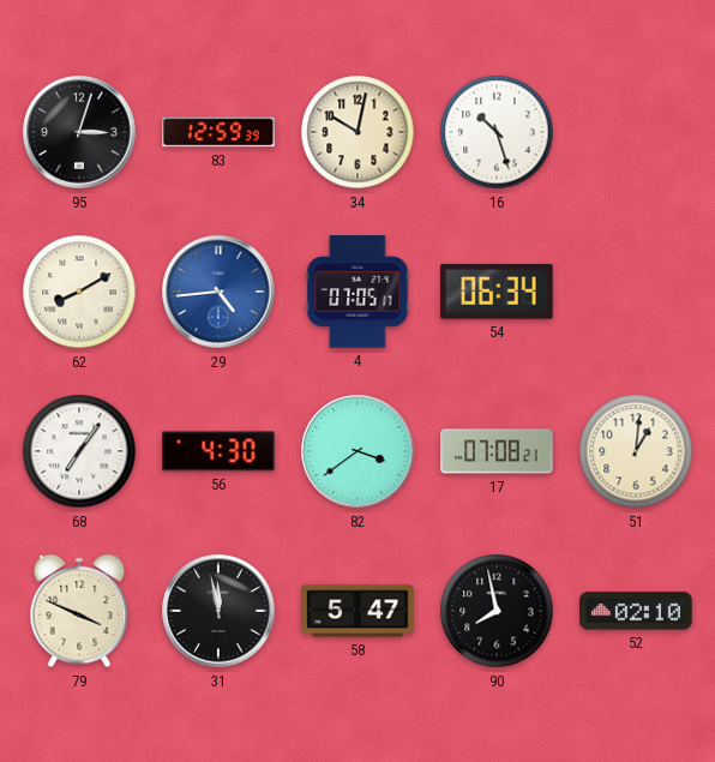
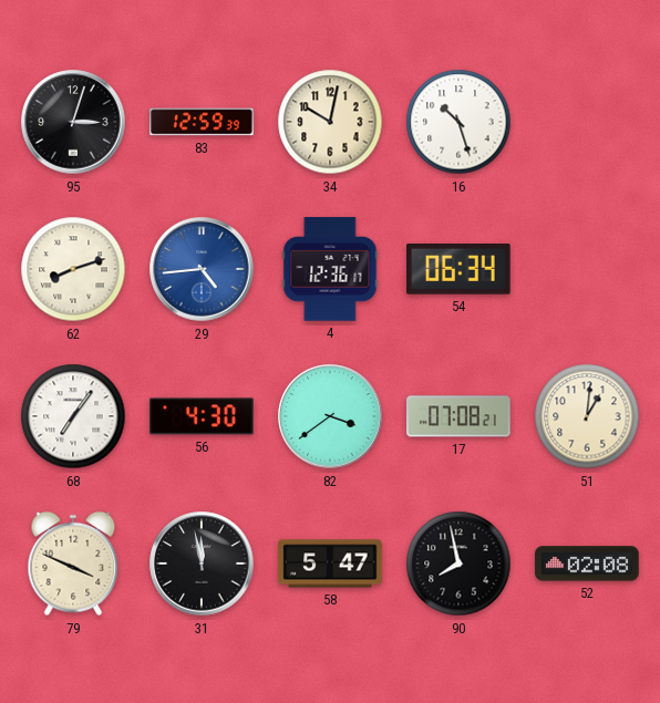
62: 8:10 -> 8:12 (73, 269)
4: 07:05 -> 12:36 (330, 269)
52: 02:10 -> 02:08 (587, 564)
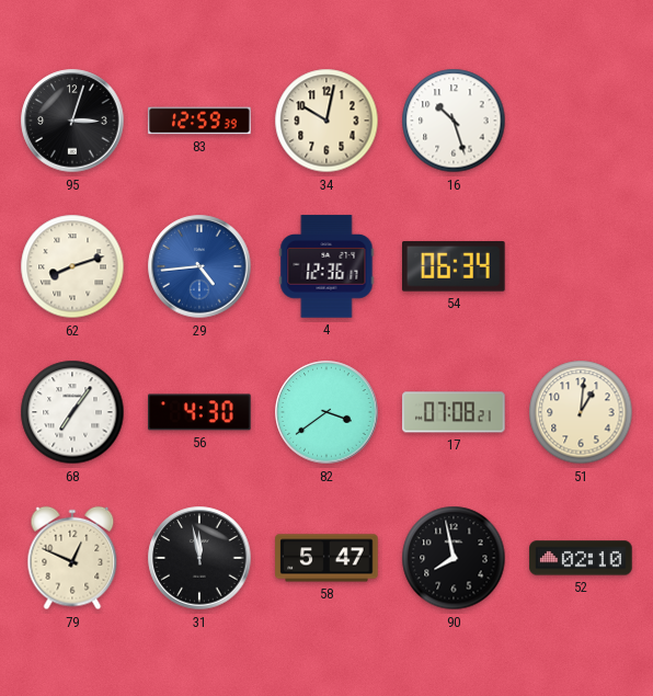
79: 3:49 -> 12:49 (72, 558)
52: 02:08 -> 02:10 (581, 558)
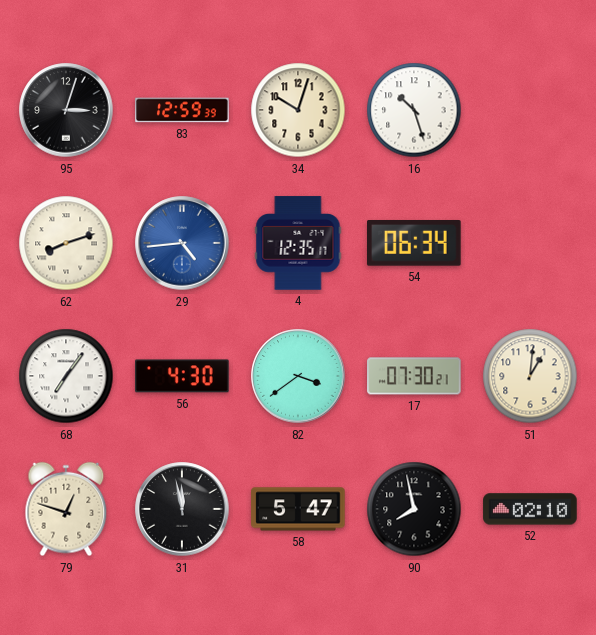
34: 10:02 -> 10:03 (298, 110)
4: 12:36 -> 12:35 (298, 243)
17: 07:08 -> 07:30 (414, 376)
79: 12:49 -> 12:48 (66, 509)
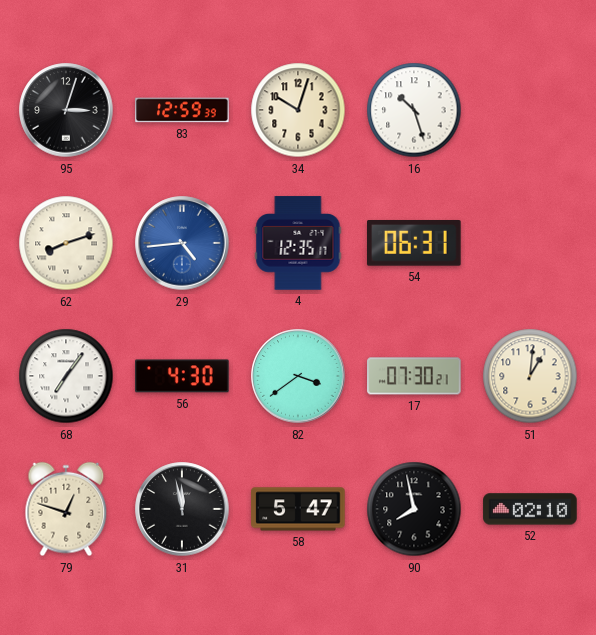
54: 06:34 -> 06:31 (415, 244)
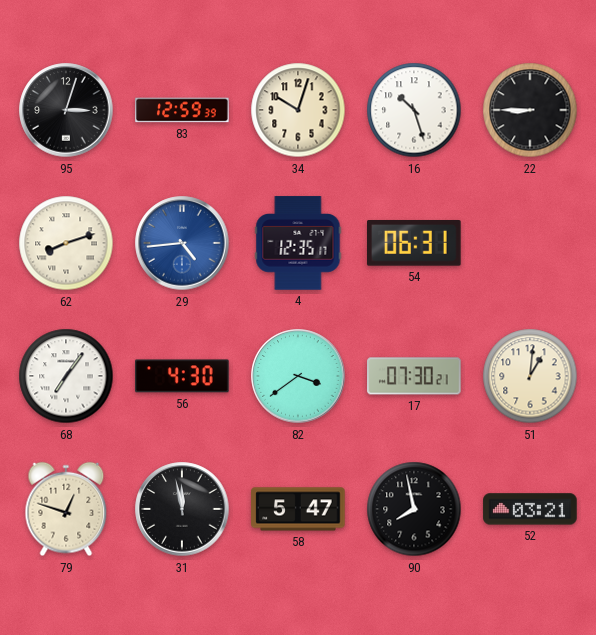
22: none -> 8:45 (530, 110)
52: 02:10 -> 03:21 (530, 509)
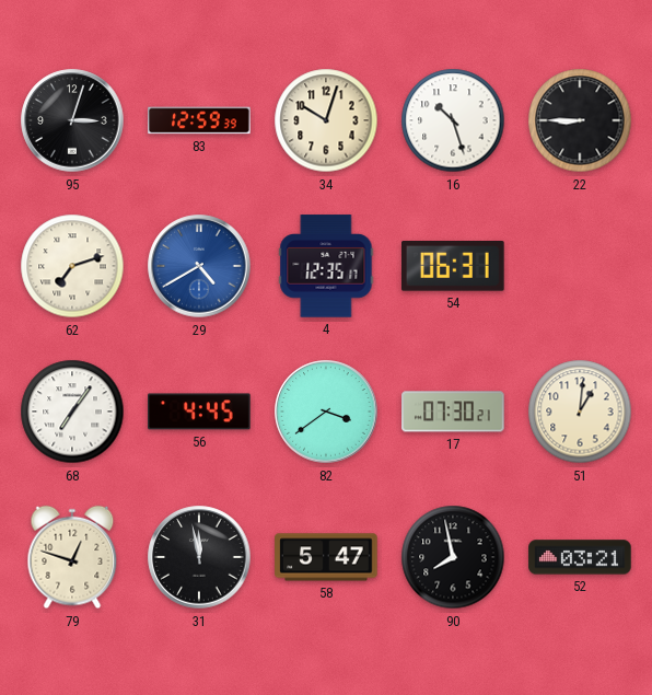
62: 8:12 -> 7:12 (72, 266)
29: 4:44 -> 4:40 (199, 266)
56: 4:30 -> 4:45 (199, 412)
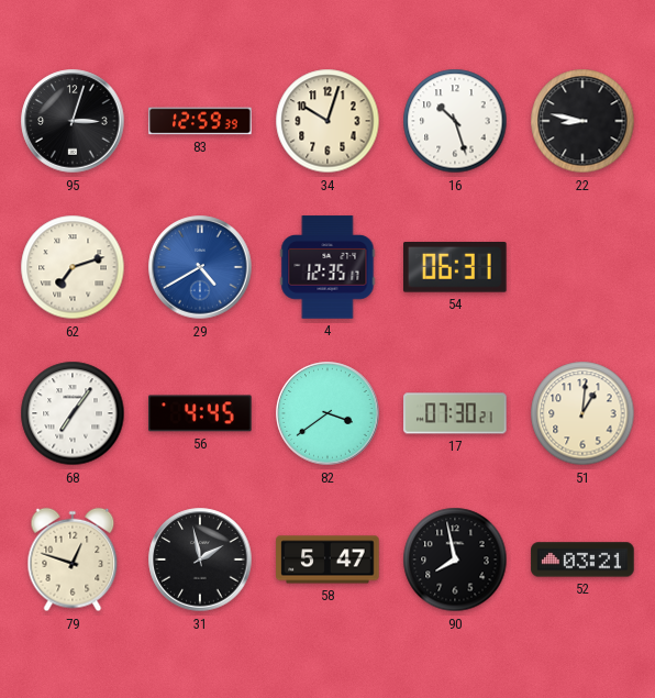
22: 8:45 -> 8:47 (582, 121)
31: 11:58 -> 1:58 (200, 559)
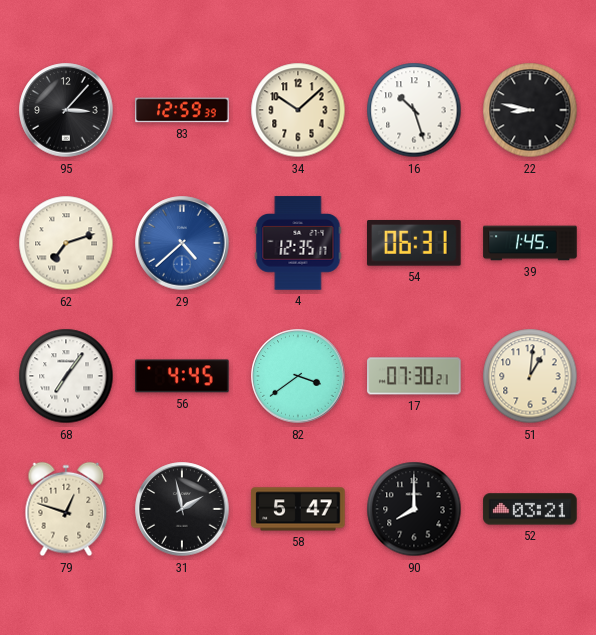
95: 3:03 -> 3:07 (66, 110)
34: 10:03 -> 10:08 (298, 110)
29: 4:40 -> 4:38 (182, 243)
39: none -> 1:45 (530, 243)
90: 7:58 -> 8:00 (414, 509)
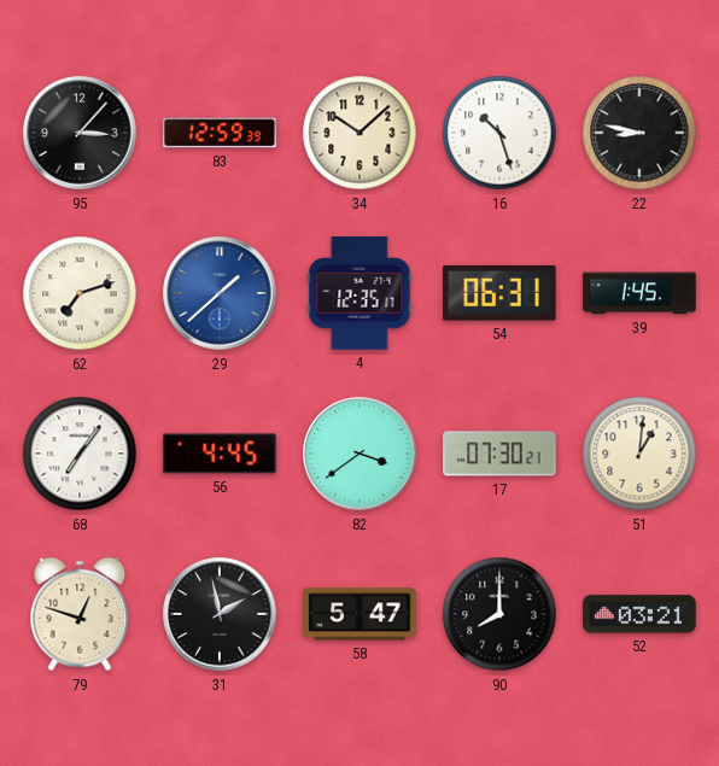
29: 4:38 -> 1:38 (220, 293)
